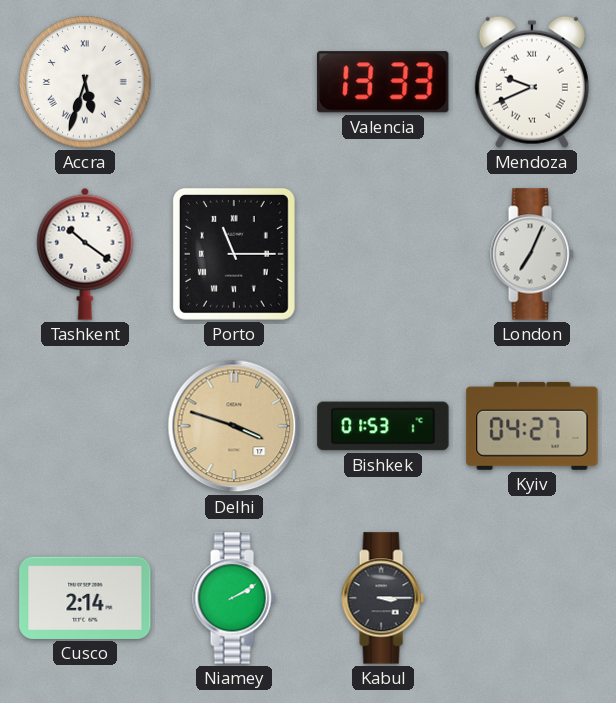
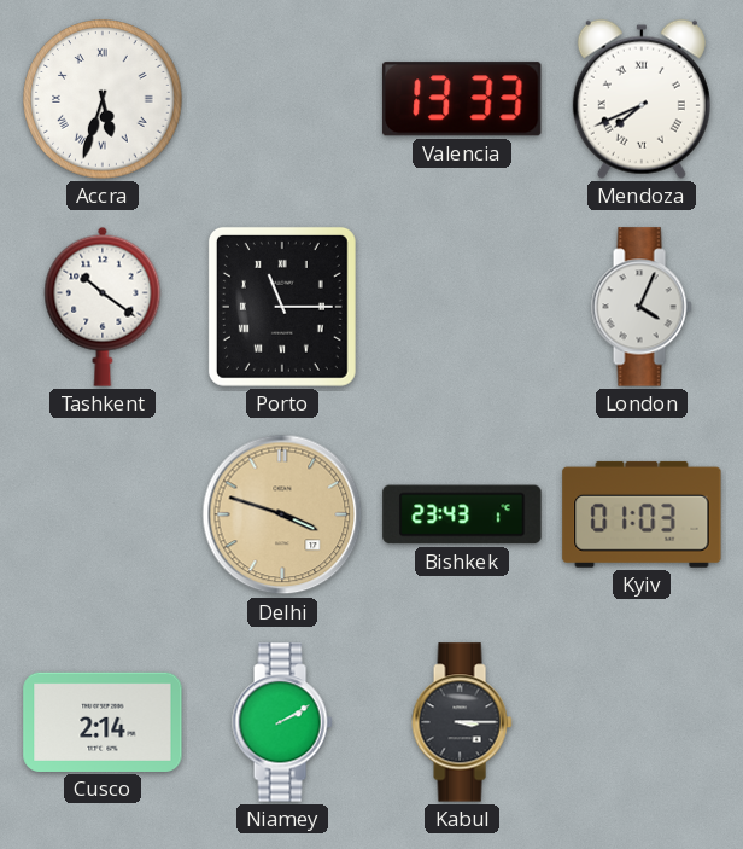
Mendoza: 9:41 -> 7:41 (642, 99)
London: 7:04 -> 4:04 (642, 307)
Bishkek: 01:53 -> 23:43 (462, 514)
Kyiv: 04:27 -> 01:03 (642, 514)
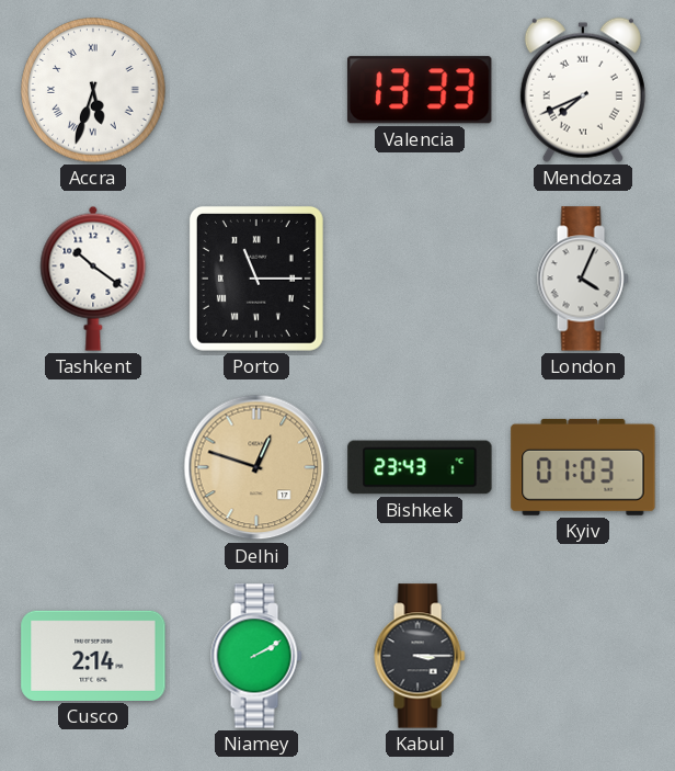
Delhi: 3:48 -> 12:48 (256, 467)
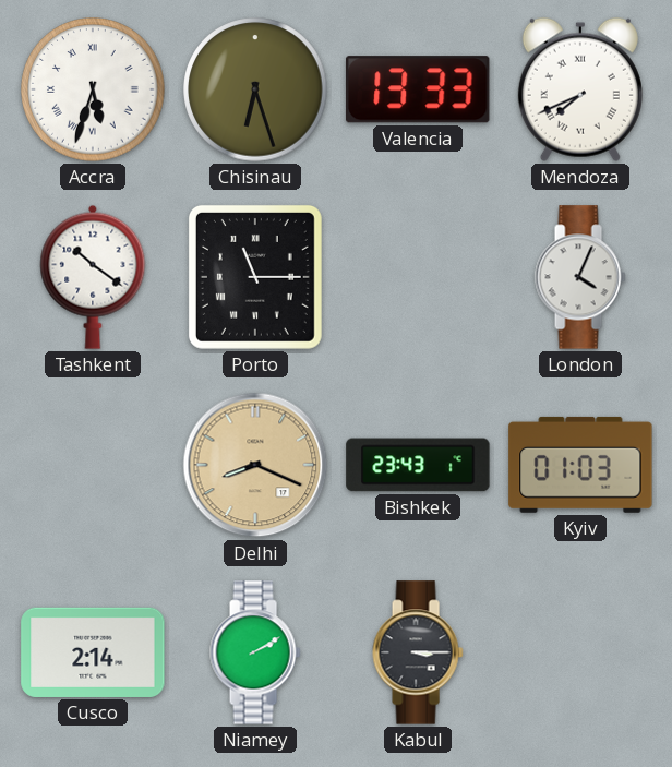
Chisinau: none -> 6:27 (255, 89)
Delhi: 12:48 -> 8:19 (255, 465)
